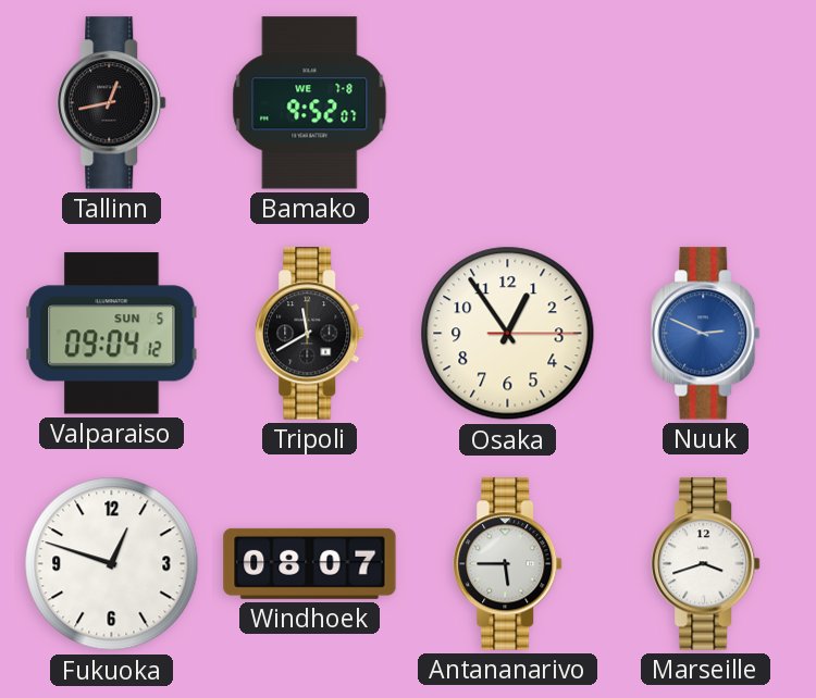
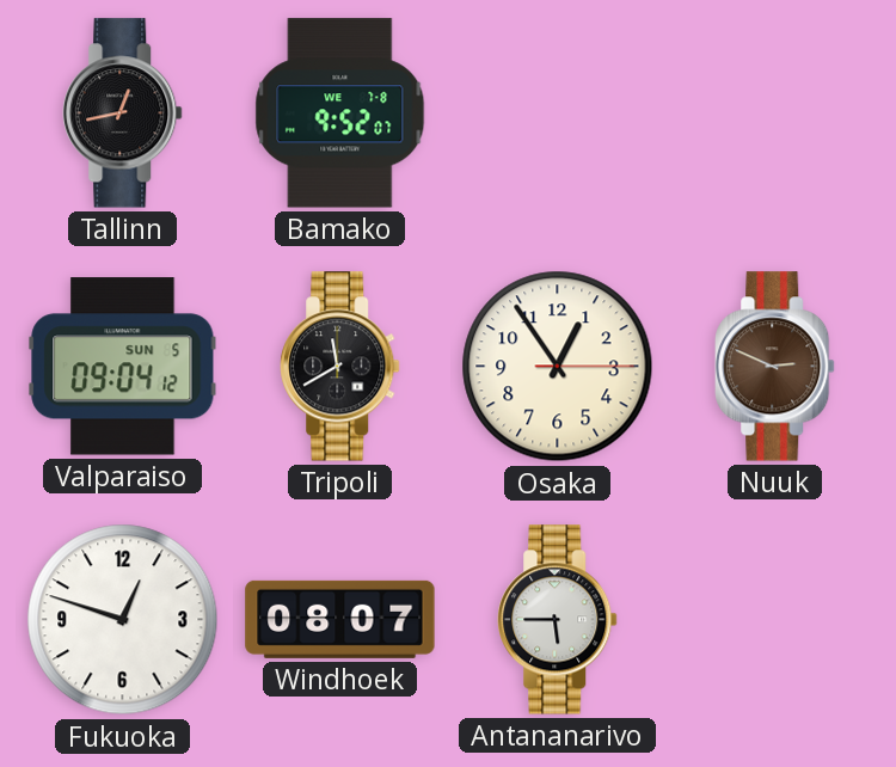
Nuuk dial: blue -> brown (775, 367)
Marseille: 3:42 -> none (706, 564)
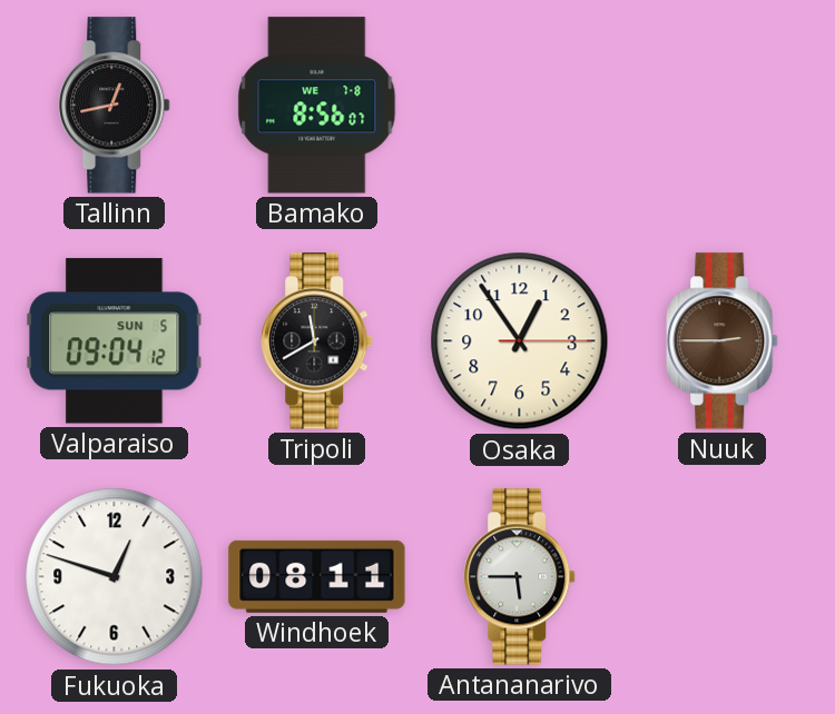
Bamako: 9:52 -> 8:56 (317, 106)
Nuuk: 2:49 -> 2:45 (723, 341)
Windhoek: 08:07 -> 08:11 (317, 576)
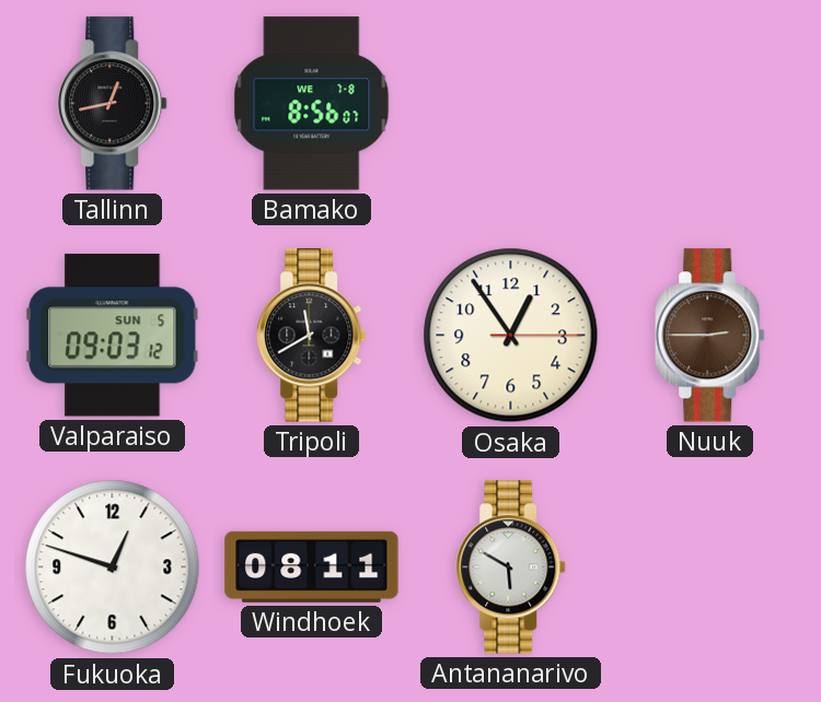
Valparaiso: 09:04 -> 09:03 (113, 336)
Antananarivo: 5:45 -> 5:50 (511, 568)
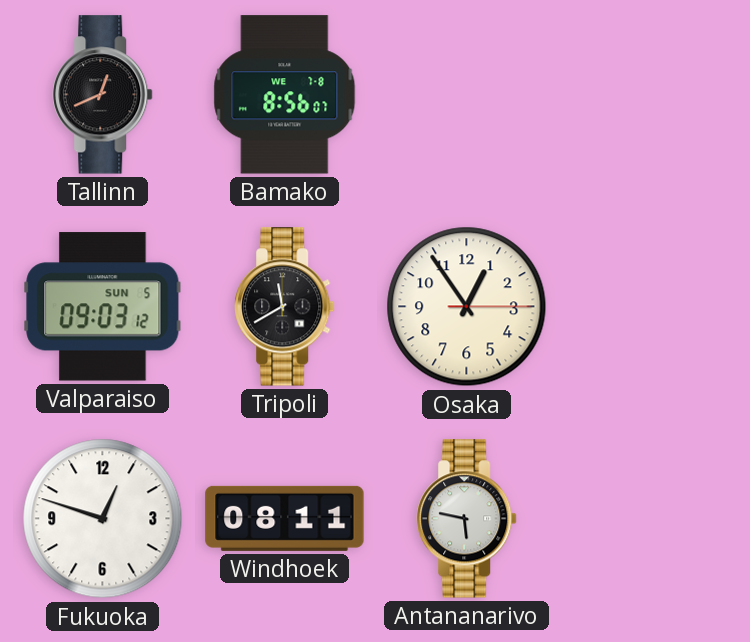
Tallinn: 12:43 -> 12:41 (103, 95)
Nuuk: 2:45 -> none (710, 336)
Antananarivo: 5:50 -> 5:47 (467, 519)
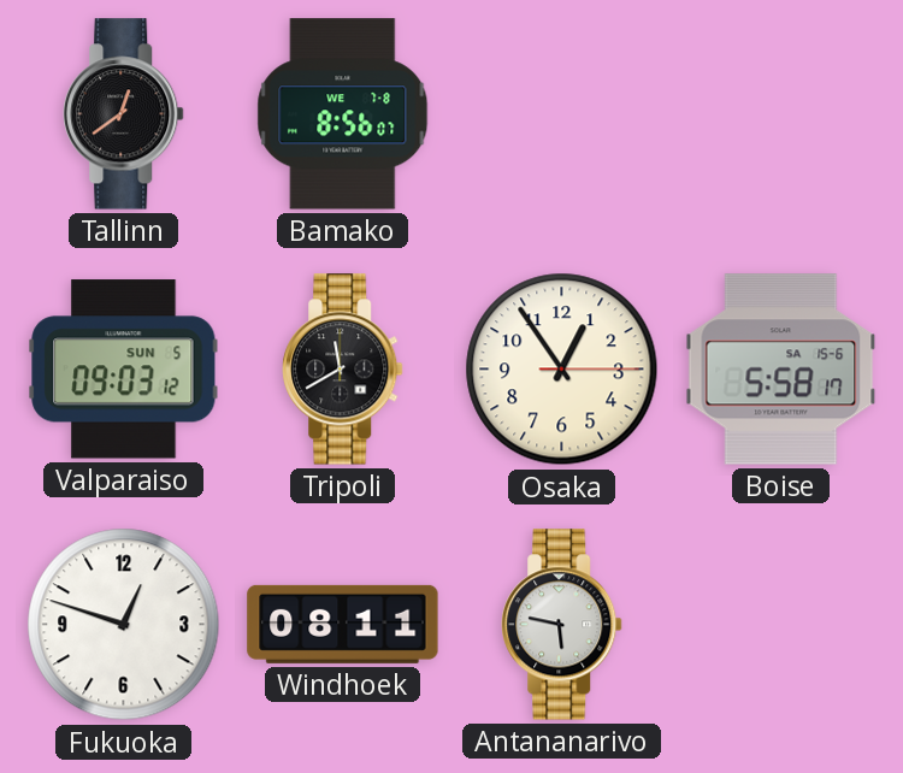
Tallinn: 12:41 -> 12:39 (124, 114)
Boise: none -> 5:58 (781, 370)
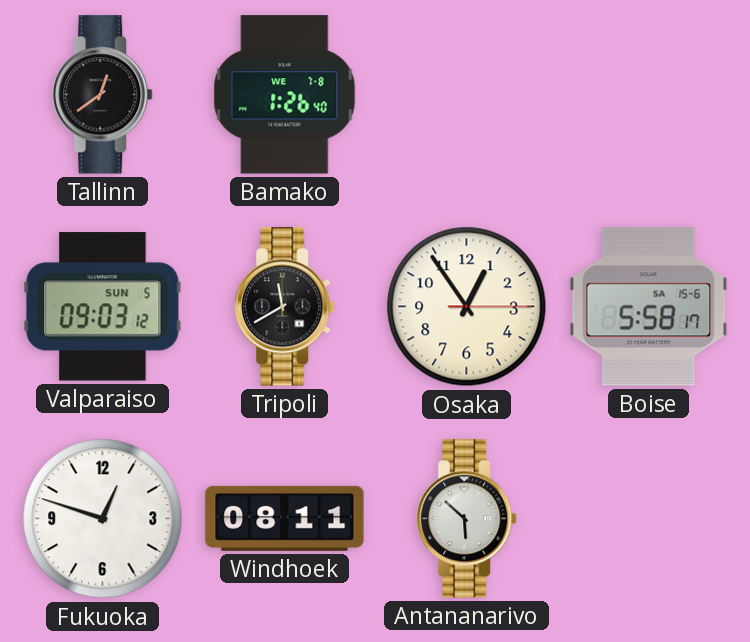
Bamako: 8:56 -> 1:26 (285, 95)
Antananarivo: 5:47 -> 5:52 (467, 519)
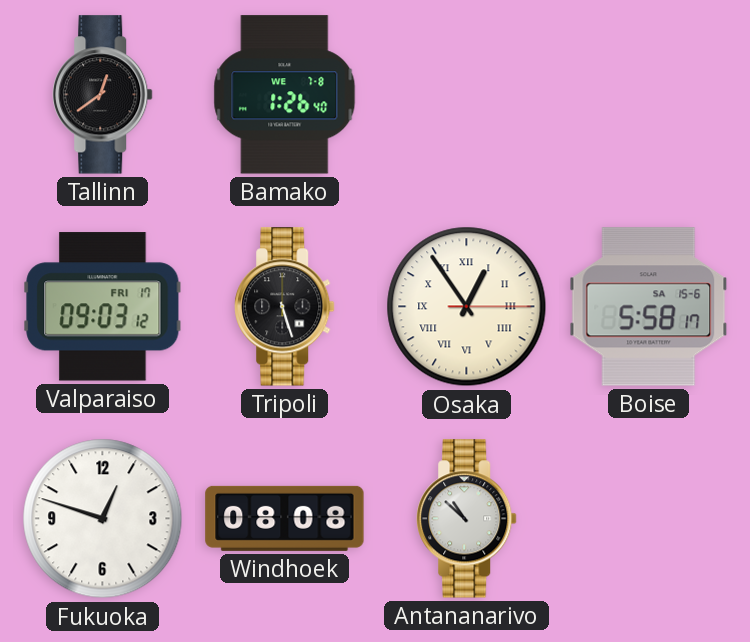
Valparaiso date: SUN 5 -> FRI 17 (103, 307)
Tripoli: 11:40 -> 5:27 (285, 307)
Osaka numerals: Arabic -> Roman (467, 307)
Windhoek: 08:11 -> 08:08 (285, 518)
Antananarivo: 5:52 -> 10:52 (467, 519)
